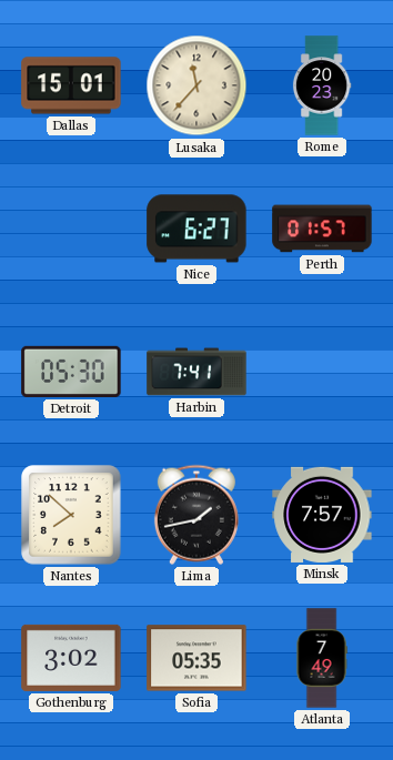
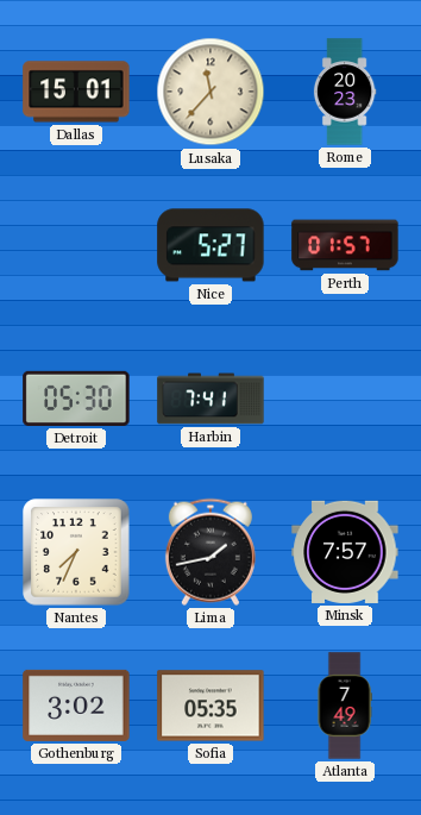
Nice: 6:27 -> 5:27 (211, 245)
Nantes: 7:52 -> 7:34 (76, 552)
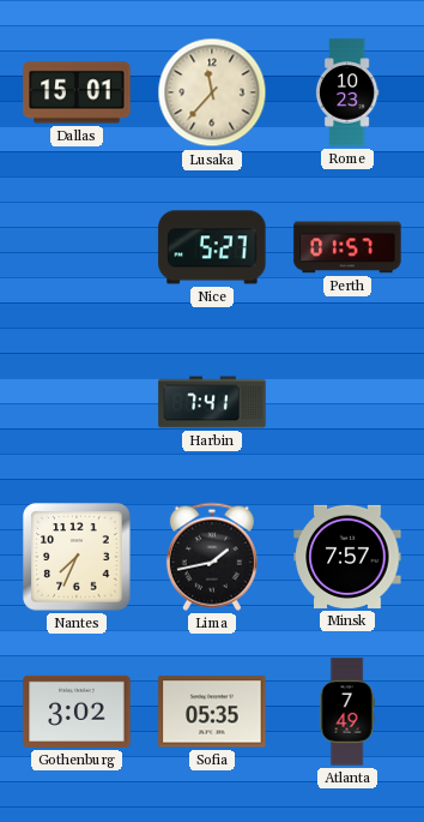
Rome: 20:23 -> 10:23 (347, 92)
Detroit: 05:30 -> none (76, 399)
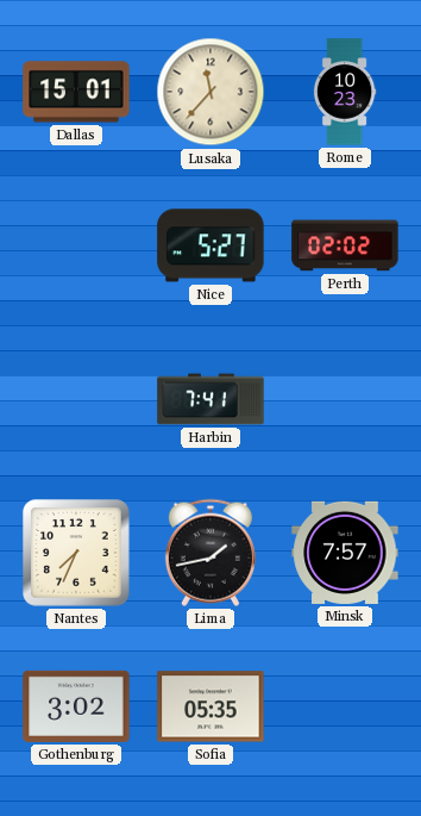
Perth: 01:57 -> 02:02 (345, 245)
Atlanta: 7:49 -> none (347, 712)
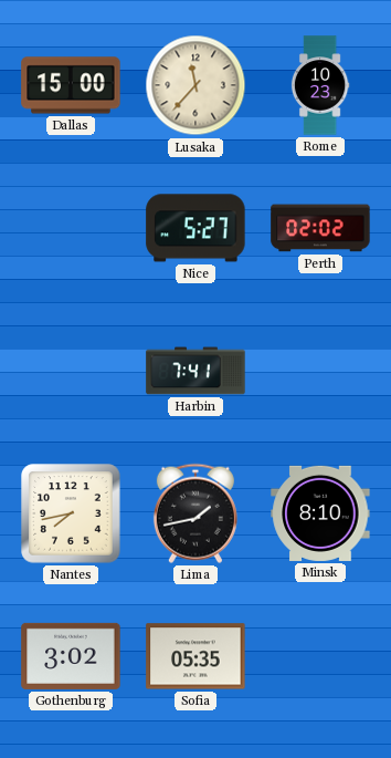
Dallas: 15:01 -> 15:00 (71, 85)
Nantes: 7:34 -> 7:43 (71, 513)
Minsk: 7:57 -> 8:10 (320, 513)
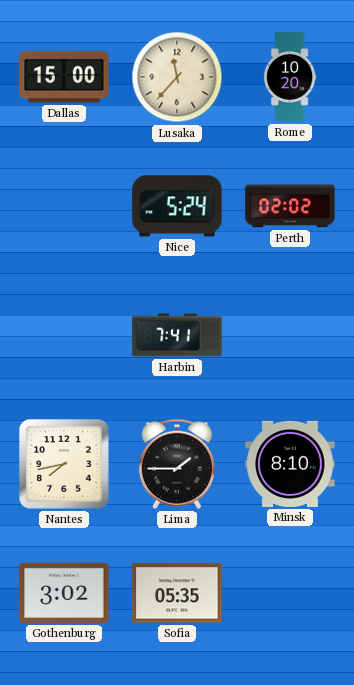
Rome: 10:23 -> 10:20 (290, 77)
Nice: 5:27 -> 5:24 (177, 206)
Lima: 1:43 -> 1:45 (177, 464)
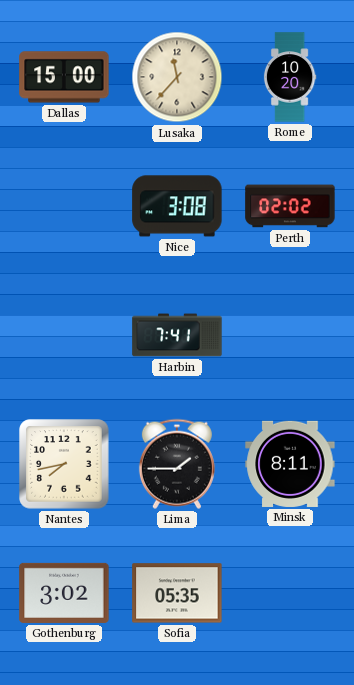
Nice: 5:24 -> 3:08 (177, 206)
Minsk: 8:10 -> 8:11 (290, 464)
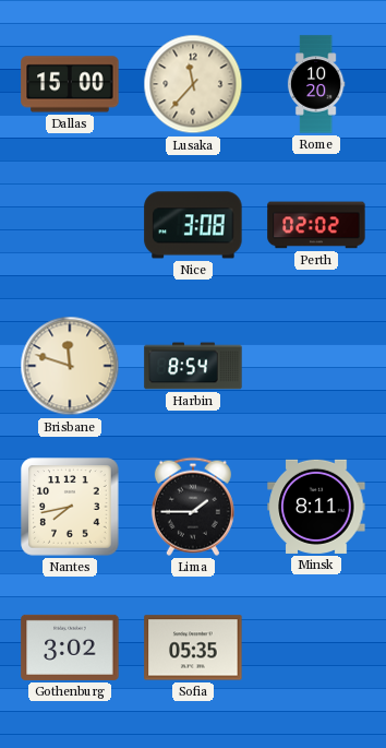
Brisbane: none -> 11:48 (70, 366)
Harbin: 7:41 -> 8:54 (193, 366)
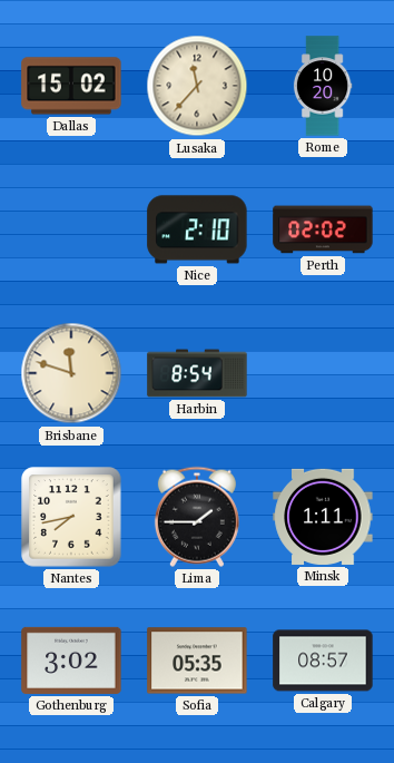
Dallas: 15:00 -> 15:02 (71, 86)
Nice: 3:08 -> 2:10 (197, 229)
Minsk: 8:11 -> 1:11 (323, 517)
Calgary: none -> 08:57 (323, 661)
